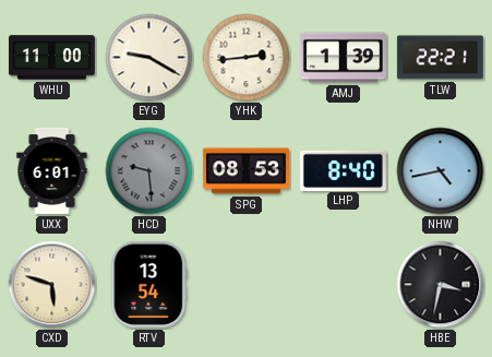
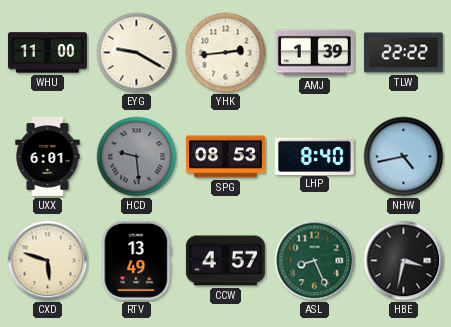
TLW: 22:21 -> 22:22 (403, 53)
RTV: 13:54 -> 13:49 (137, 260)
CCW: none -> 4:57 (225, 261)
ASL: none -> 8:26 (315, 261)
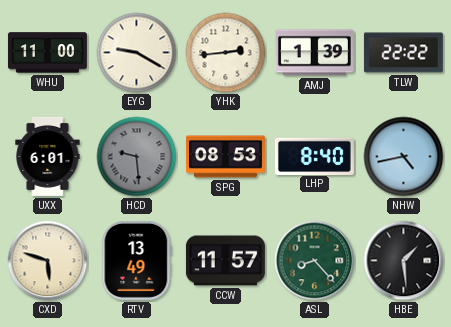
CCW: 4:57 -> 11:57 (225, 261)
ASL: 8:26 -> 8:23 (315, 261)
HBE: 3:32 -> 1:29 (404, 261)
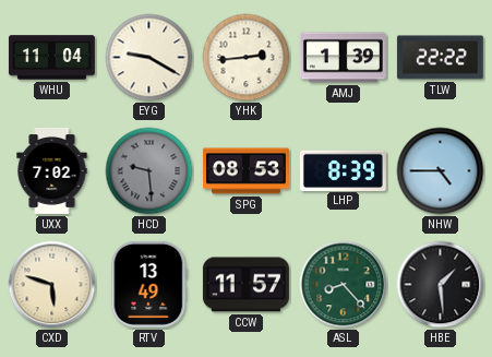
WHU: 11:00 -> 11:04 (51, 58)
UXX: 6:01 -> 7:02 (52, 170)
LHP: 8:40 -> 8:39 (343, 170)
NHW: 4:43 -> 4:45 (441, 171)
